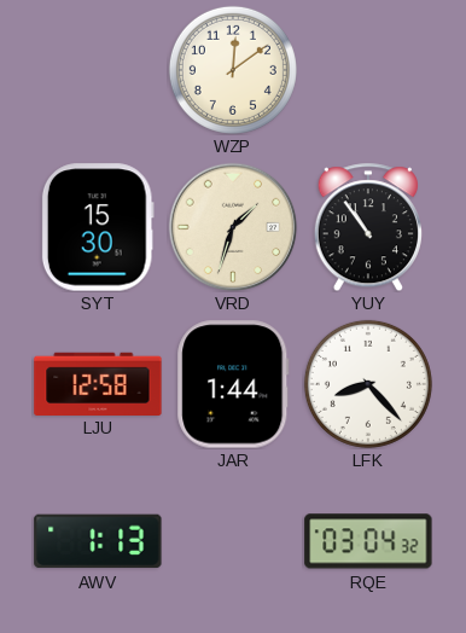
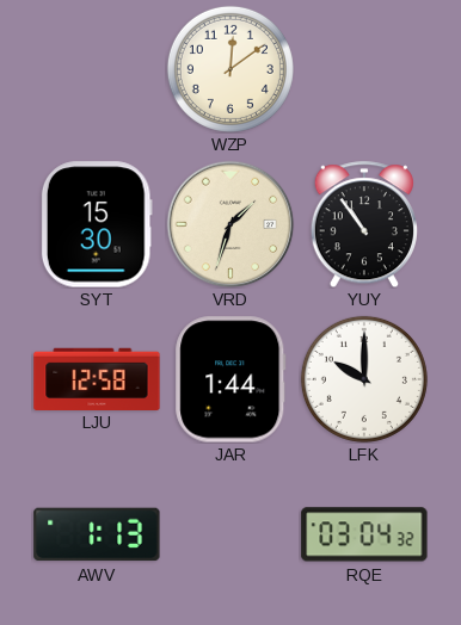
LFK: 8:23 -> 10:00 (364, 379)
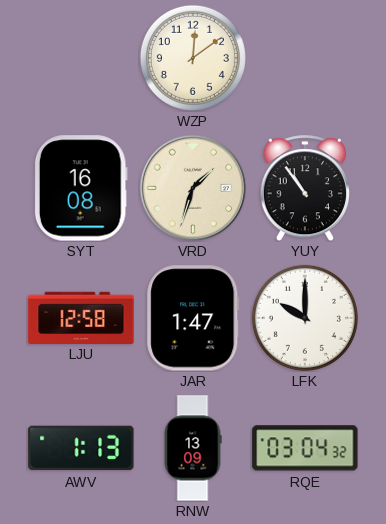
SYT: 15:30 -> 16:08 (81, 188)
JAR: 1:44 -> 1:47 (193, 318)
RNW: none -> 13:09 (193, 448)
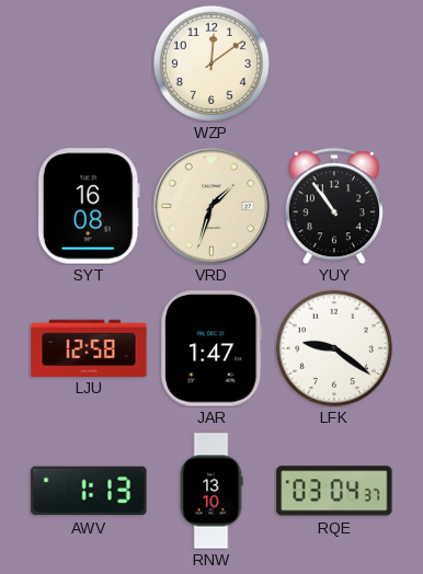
LFK: 10:00 -> 9:21 (334, 348)
RNW: 13:09 -> 13:10 (211, 491)
RQE: 03:04:32 -> 03:04:37 (334, 491)
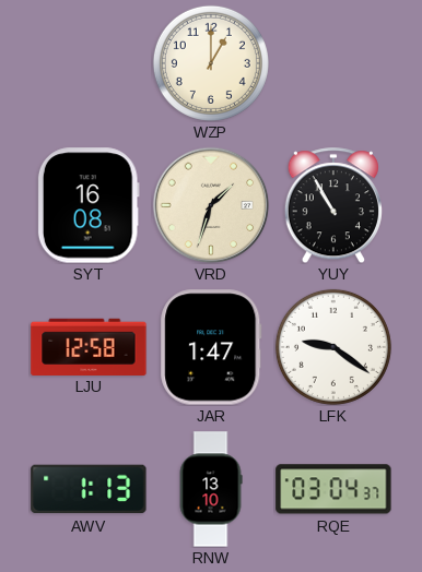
WZP: 12:09 -> 1:00 (211, 63)
YUY: 10:54 -> 10:55 (333, 205)
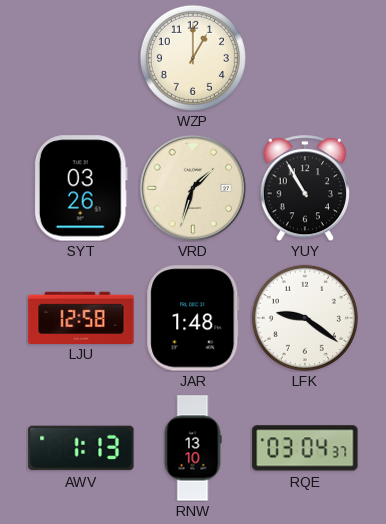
SYT: 16:08 -> 03:26 (81, 188)
JAR: 1:47 -> 1:48 (193, 318)
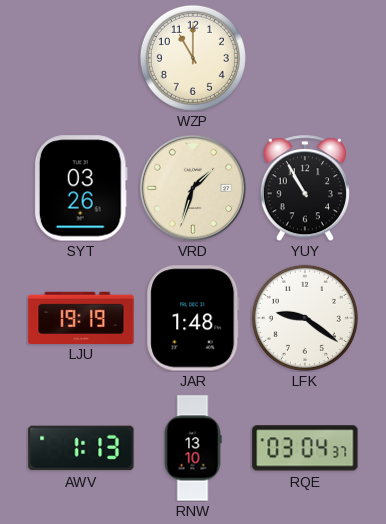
WZP: 1:00 -> 11:00 (193, 58)
LJU: 12:58 -> 19:19 (81, 317)
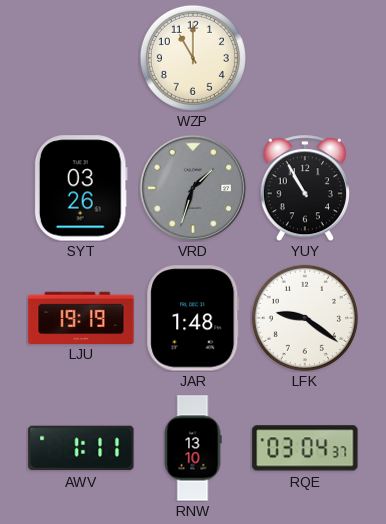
VRD dial: cream -> grey (193, 188)
AWV: 1:13 -> 1:11 (81, 448)
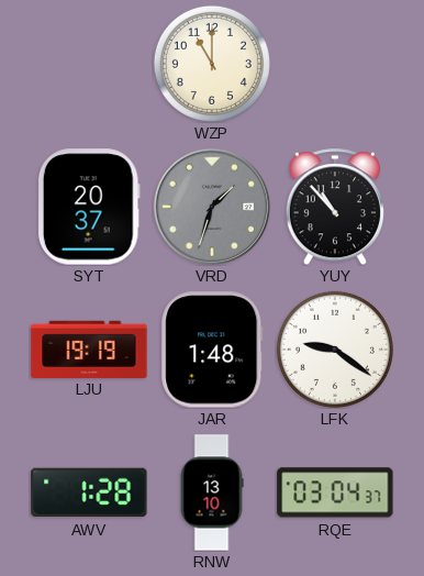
SYT: 03:26 -> 20:37 (89, 207)
YUY: 10:55 -> 10:53 (335, 207)
AWV: 1:11 -> 1:28 (89, 492)
